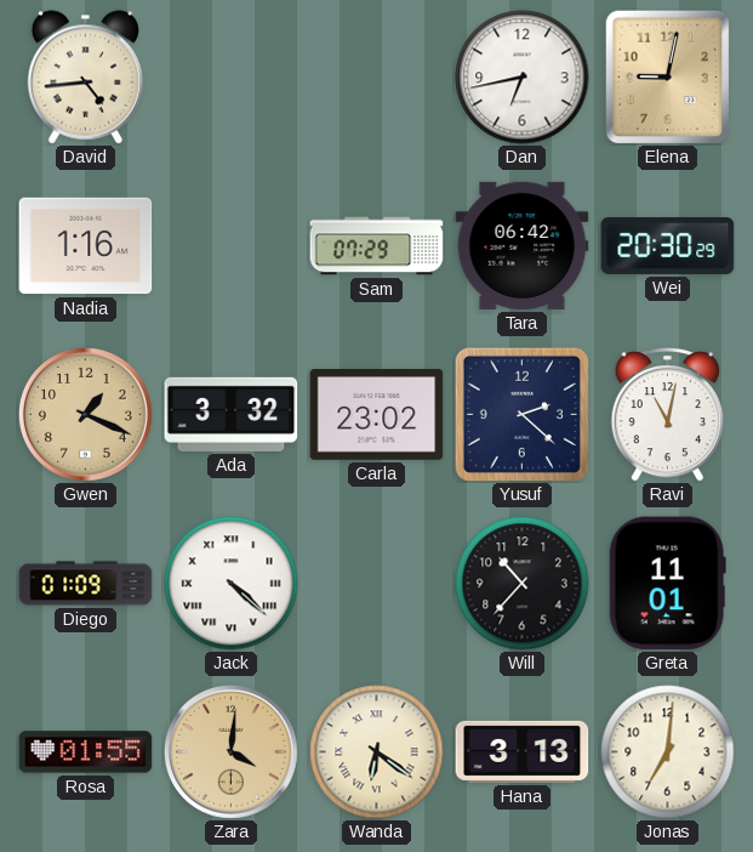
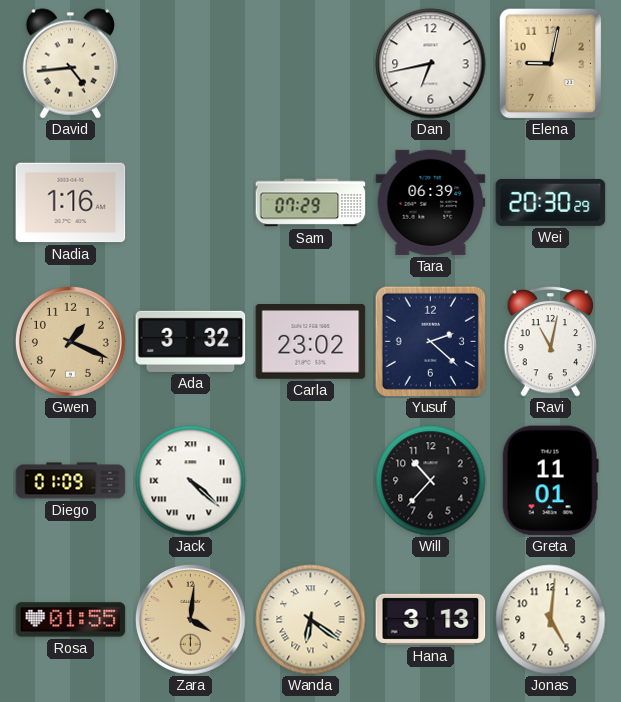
Tara: 06:42 -> 06:39 (431, 202)
Jonas: 7:01 -> 5:01 (551, 620)
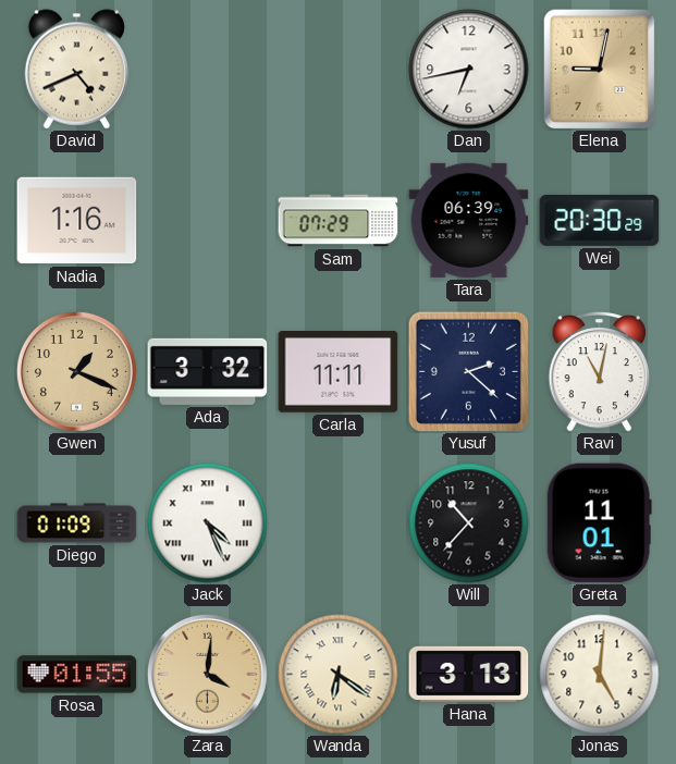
David: 4:44 -> 4:41 (76, 70)
Carla: 23:02 -> 11:11 (339, 372)
Jack: 4:22 -> 4:26 (208, 523)
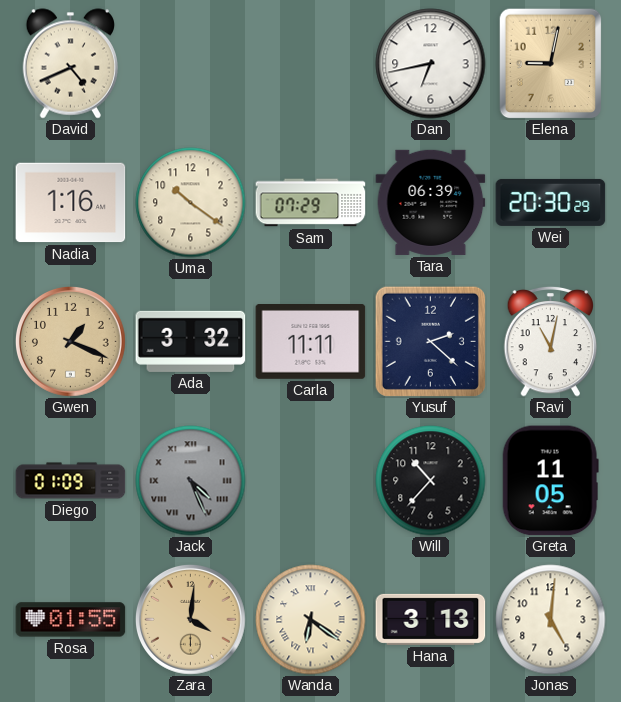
Uma: none -> 10:21 (191, 203)
Jack dial: white -> grey (191, 481)
Greta: 11:01 -> 11:05 (550, 481)
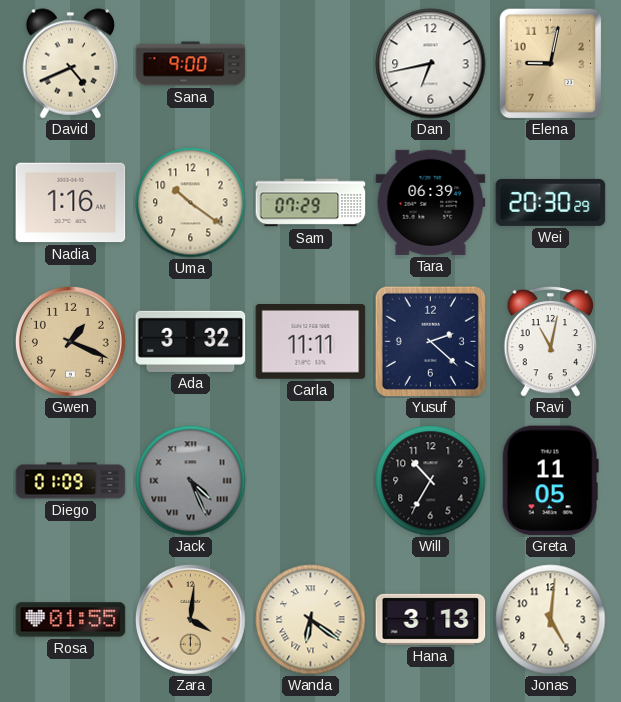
Sana: none -> 9:00 (191, 64)
Will: 10:37 -> 10:35 (431, 481)
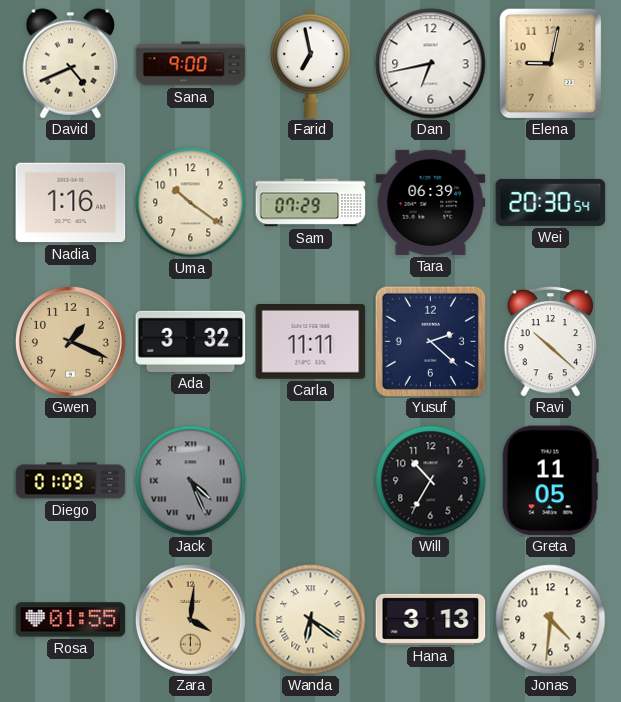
Farid: none -> 6:58 (310, 64)
Wei: 20:30:29 -> 20:30:54 (551, 202)
Ravi: 11:02 -> 10:22 (551, 341)
Jonas: 5:01 -> 4:31 (551, 620)
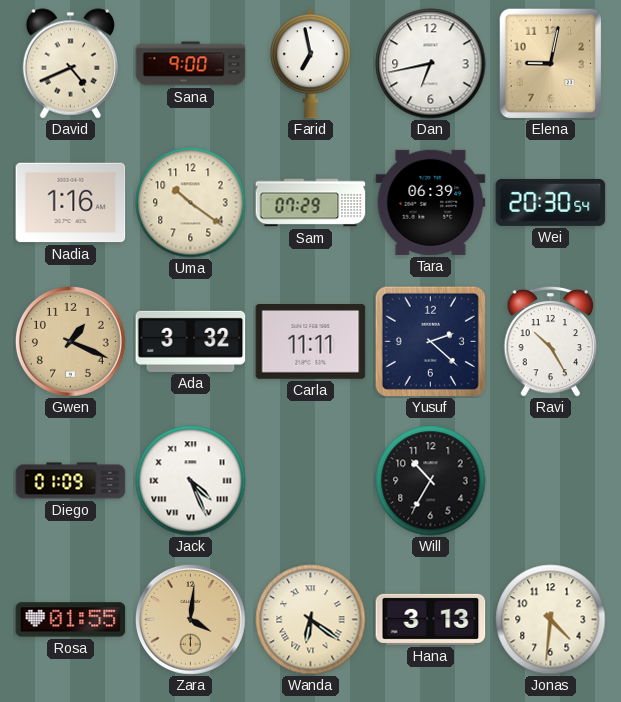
Ravi: 10:22 -> 10:25 (551, 341)
Jack dial: grey -> white (191, 481)
Greta: 11:05 -> none (550, 481)
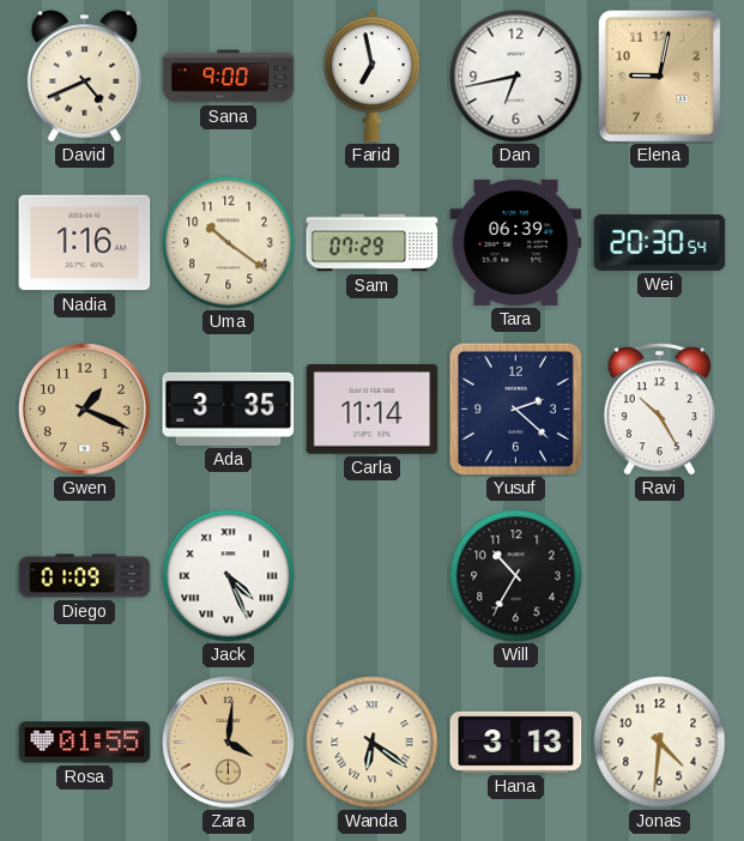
Ada: 3:32 -> 3:35 (229, 409)
Carla: 11:11 -> 11:14 (373, 410)
